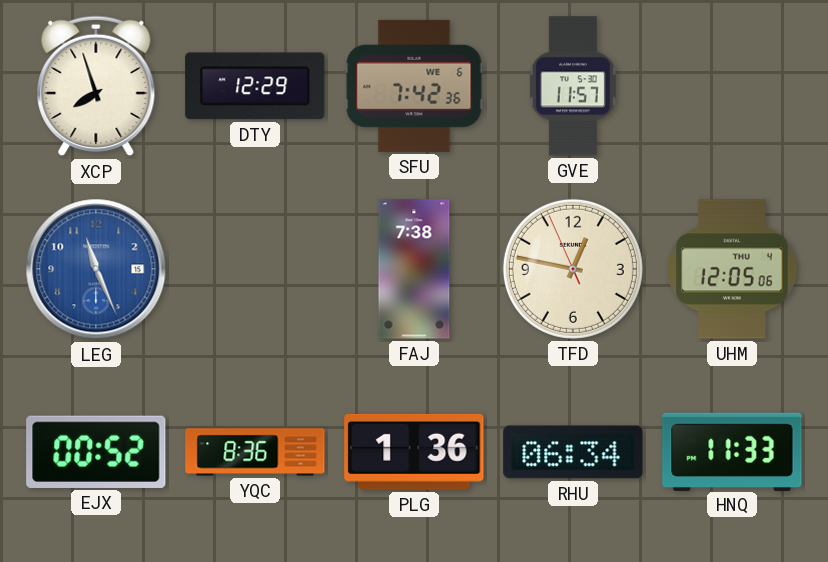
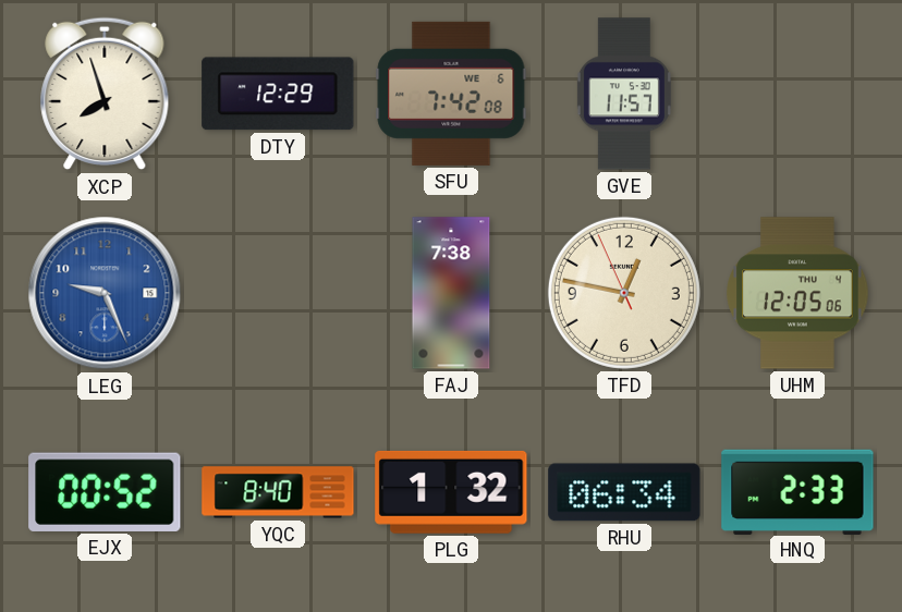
SFU: 7:42:36 -> 7:42:08 (451, 94)
LEG: 11:26 -> 9:26 (105, 293)
YQC: 8:36 -> 8:40 (278, 492)
PLG: 1:36 -> 1:32 (451, 492)
HNQ: 11:33 -> 2:33 (797, 491)
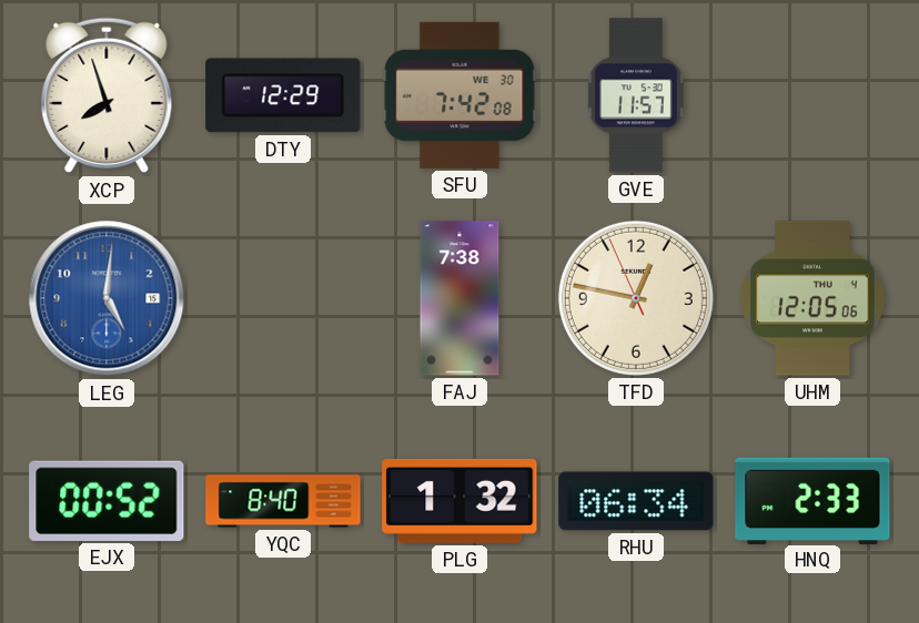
SFU date: WE 6 -> WE 30 (459, 95)
LEG: 9:26 -> 5:01 (107, 298)
